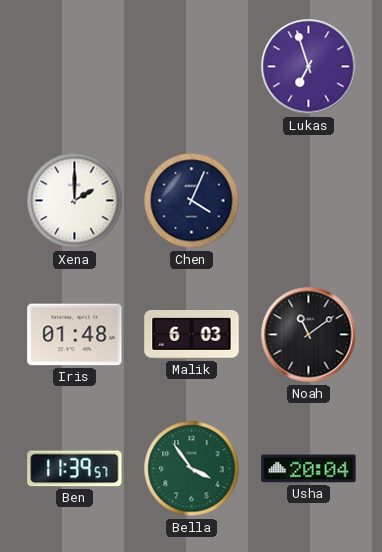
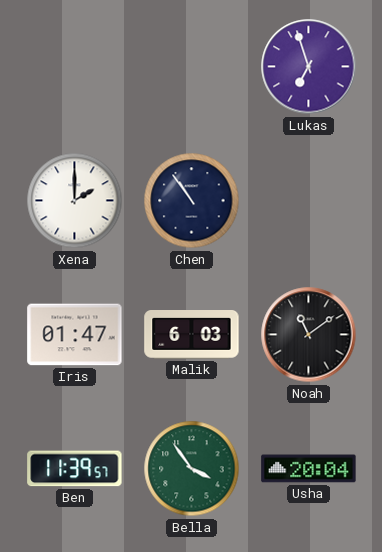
Chen: 4:04 -> 10:54 (192, 201)
Iris: 01:48 -> 01:47 (75, 335)
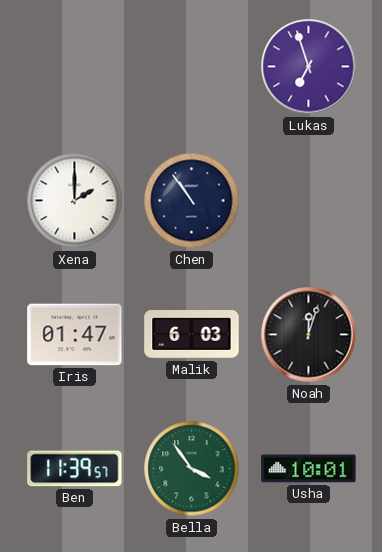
Noah: 11:09 -> 12:03 (309, 335)
Usha: 20:04 -> 10:01 (309, 469)
